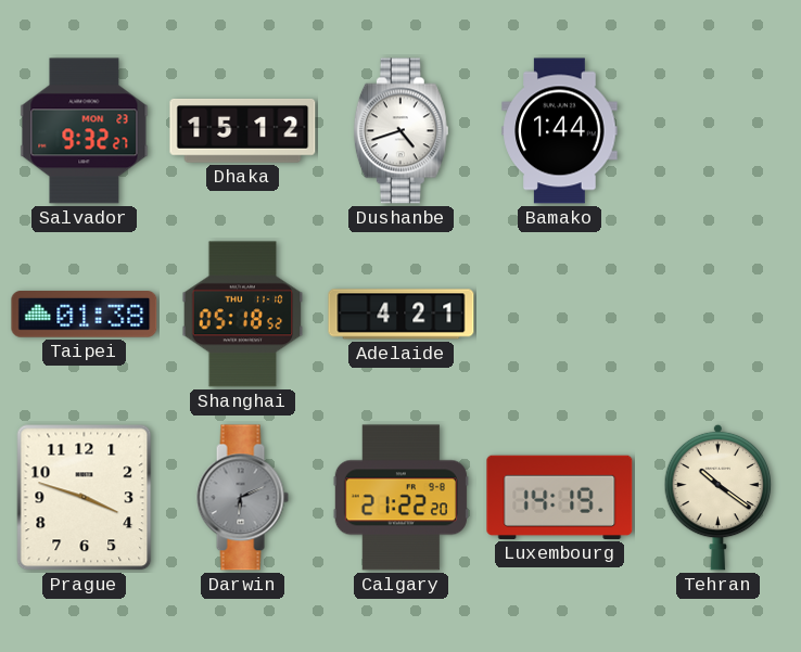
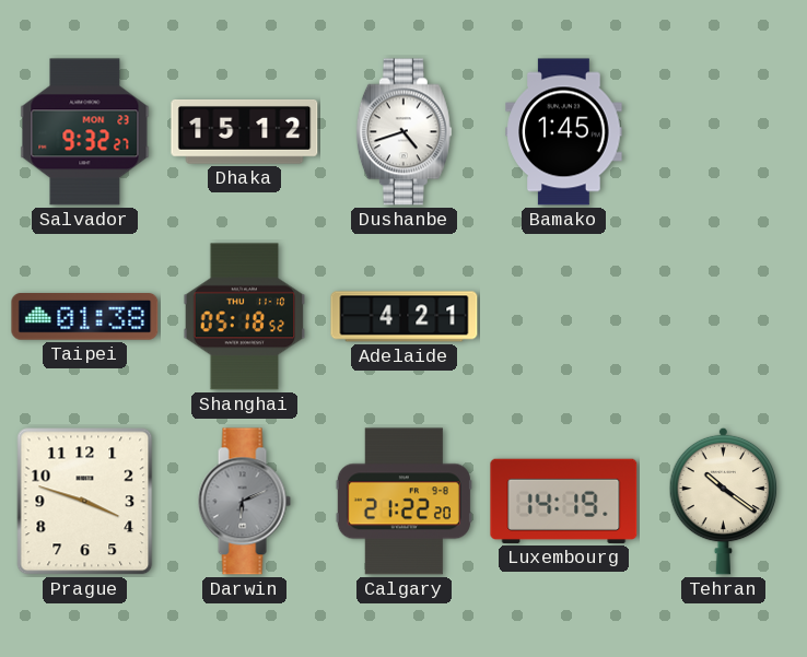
Bamako: 1:44 -> 1:45 (564, 132)
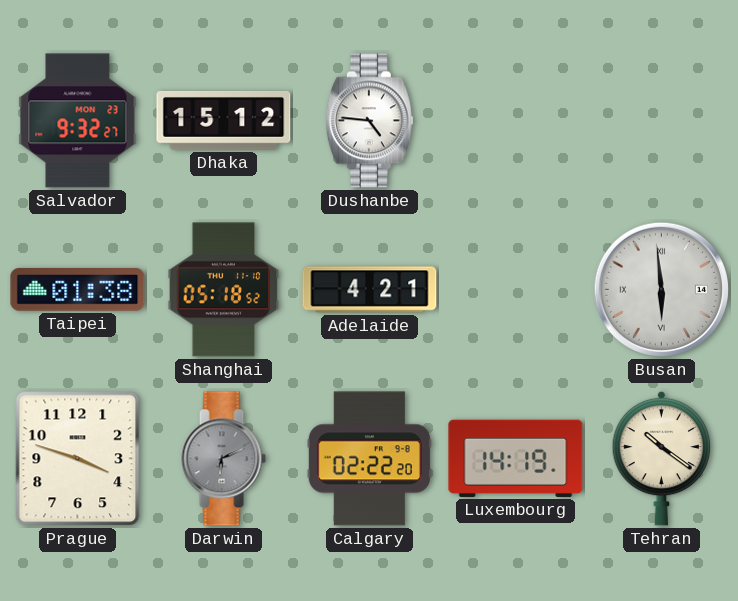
Dushanbe: 4:42 -> 4:46 (369, 121)
Bamako: 1:45 -> none (564, 132)
Busan: none -> 5:59 (661, 289)
Calgary: 21:22 -> 02:22 (369, 459)
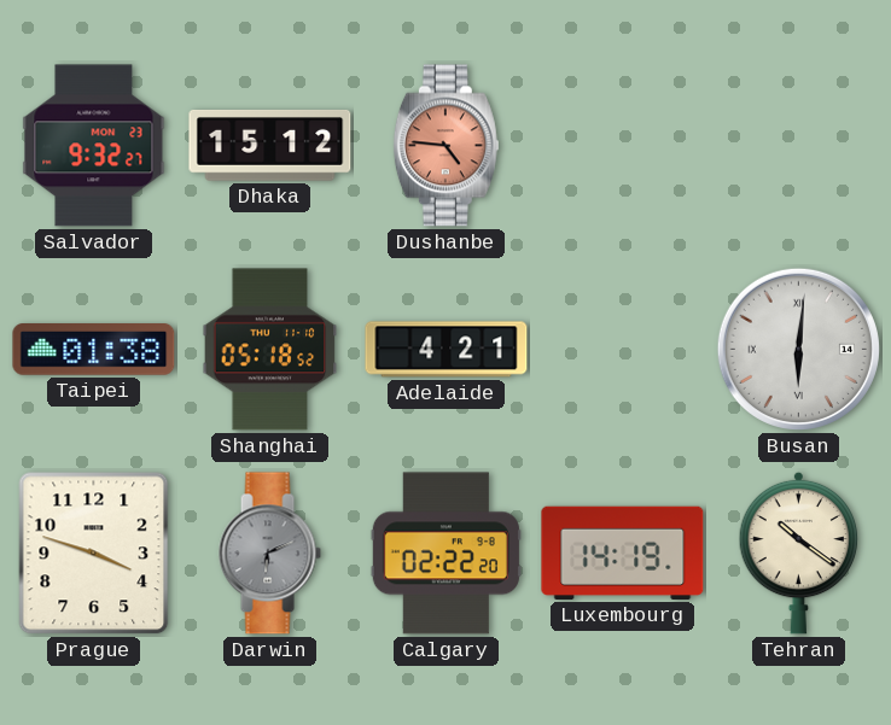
Dushanbe dial: white -> salmon (445, 146)
Busan: 5:59 -> 6:01 (798, 349)
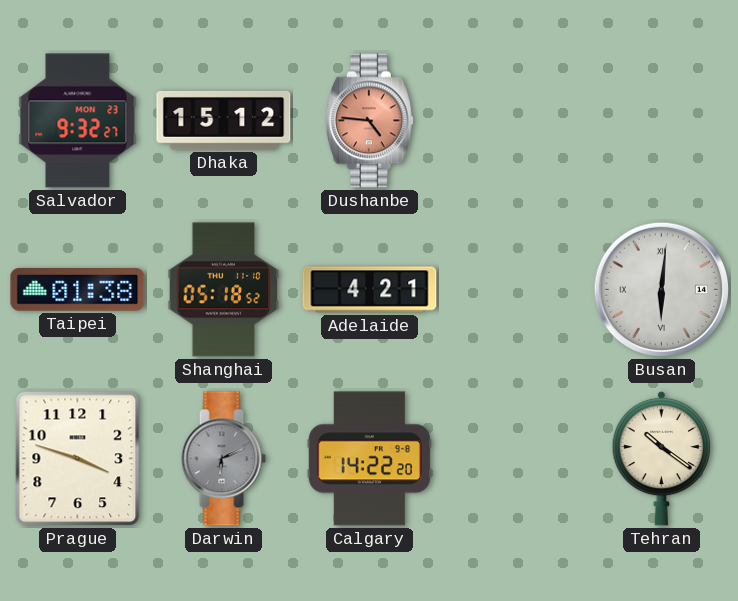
Calgary: 02:22 -> 14:22 (369, 459)
Luxembourg: 14:19 -> none (623, 552)
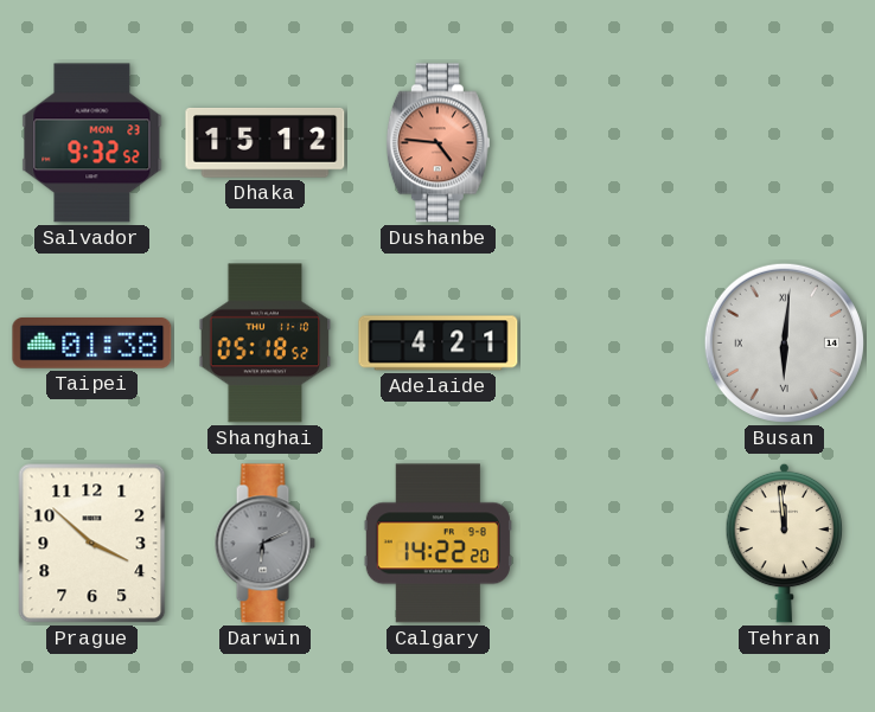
Salvador: 9:32:27 -> 9:32:52 (92, 143)
Prague: 3:48 -> 3:52 (92, 544)
Tehran: 10:21 -> 11:59 (785, 543)
